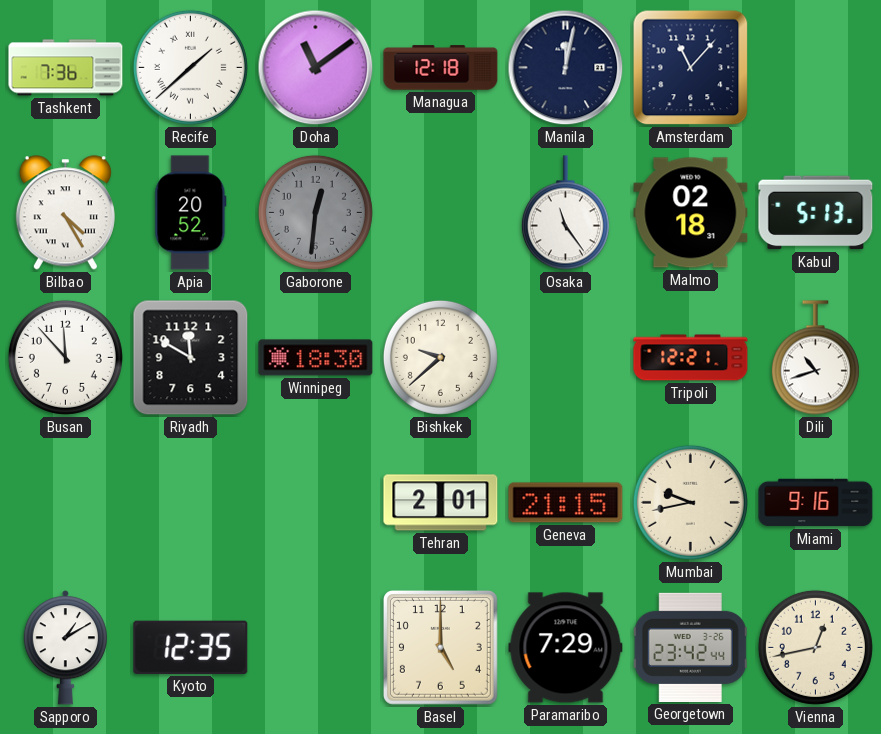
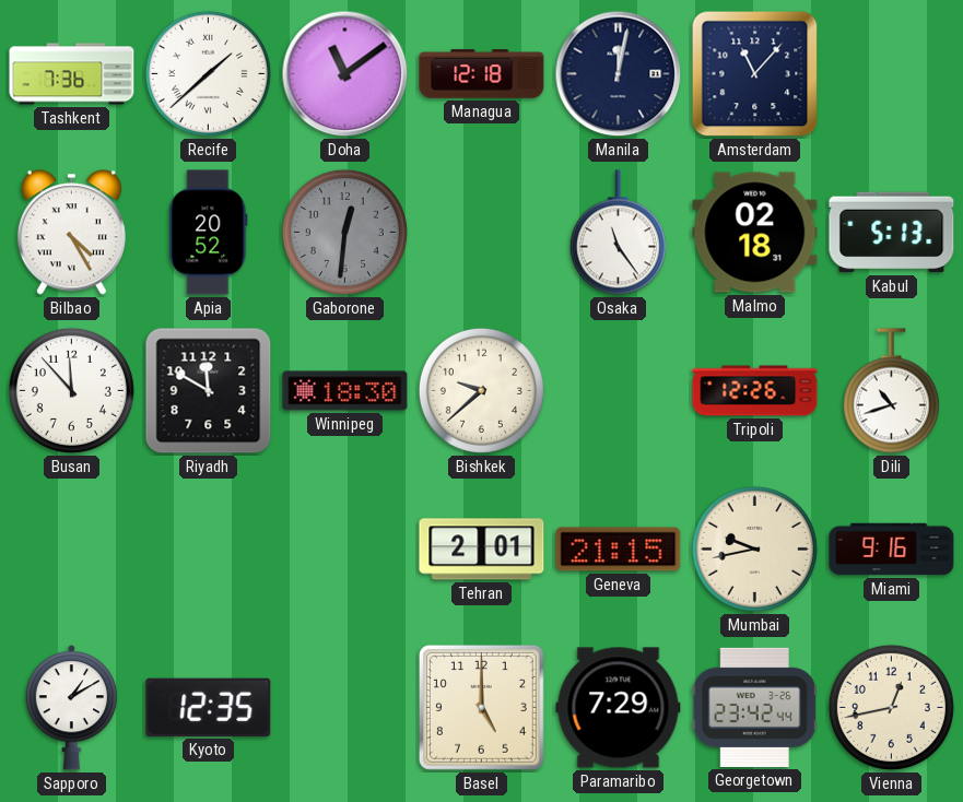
Tripoli: 12:21 -> 12:26 (755, 391)
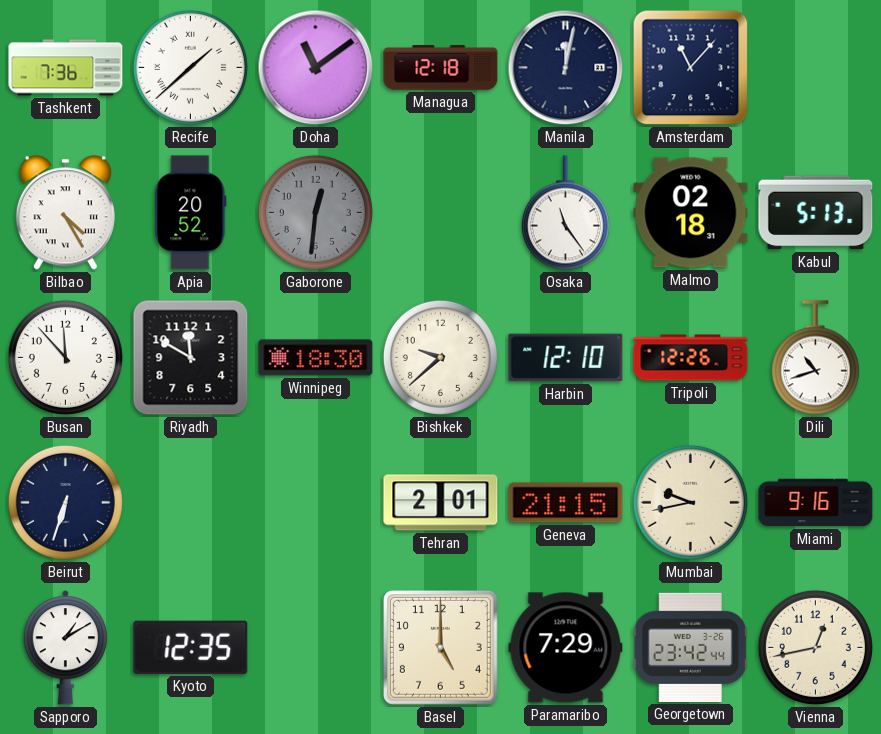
Harbin: none -> 12:10 (566, 358)
Beirut: none -> 6:33 (65, 502)
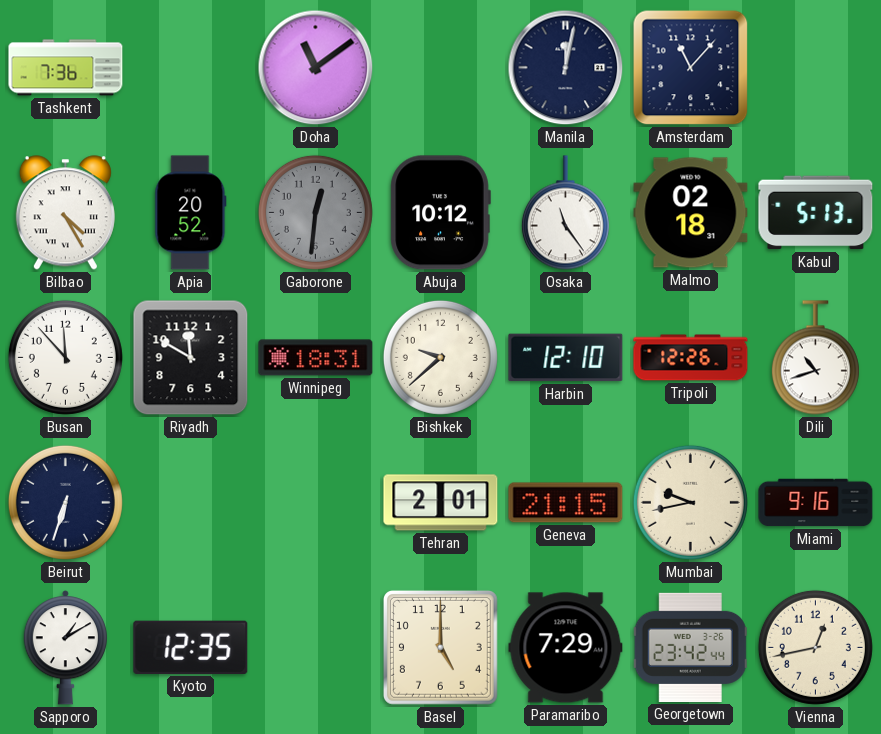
Recife: 1:38 -> none (190, 67)
Managua: 12:18 -> none (441, 68)
Abuja: none -> 10:12 (440, 213)
Winnipeg: 18:30 -> 18:31 (316, 358)
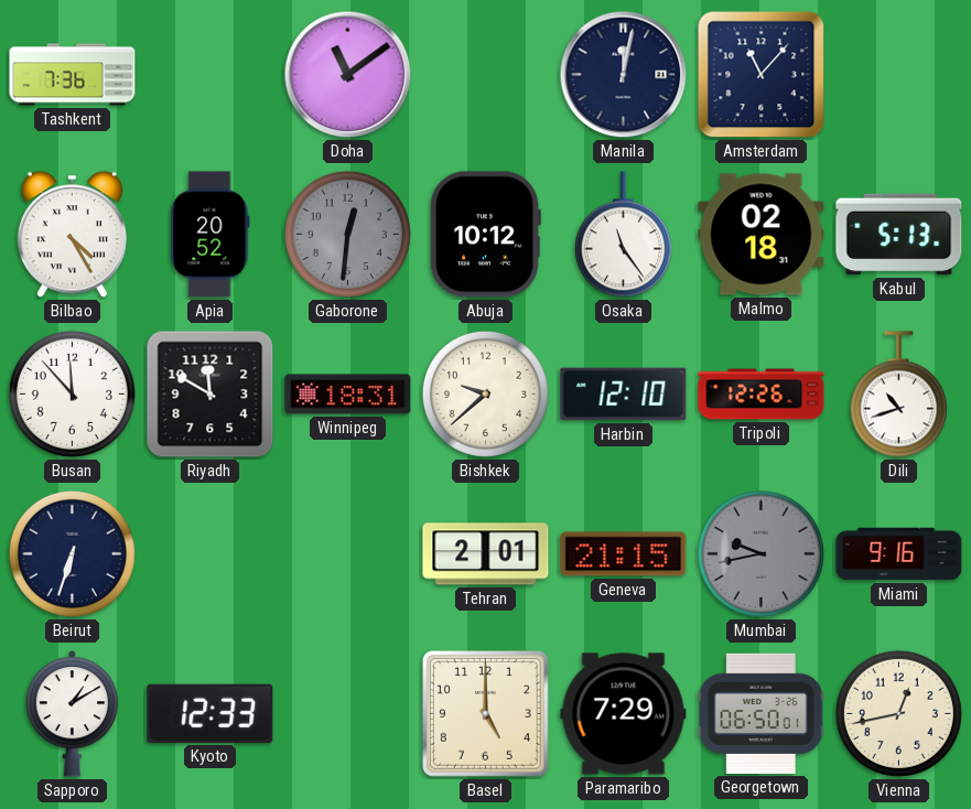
Mumbai dial: cream -> grey (760, 553)
Kyoto: 12:35 -> 12:33 (211, 713)
Georgetown: 23:42 -> 06:50 (760, 713)
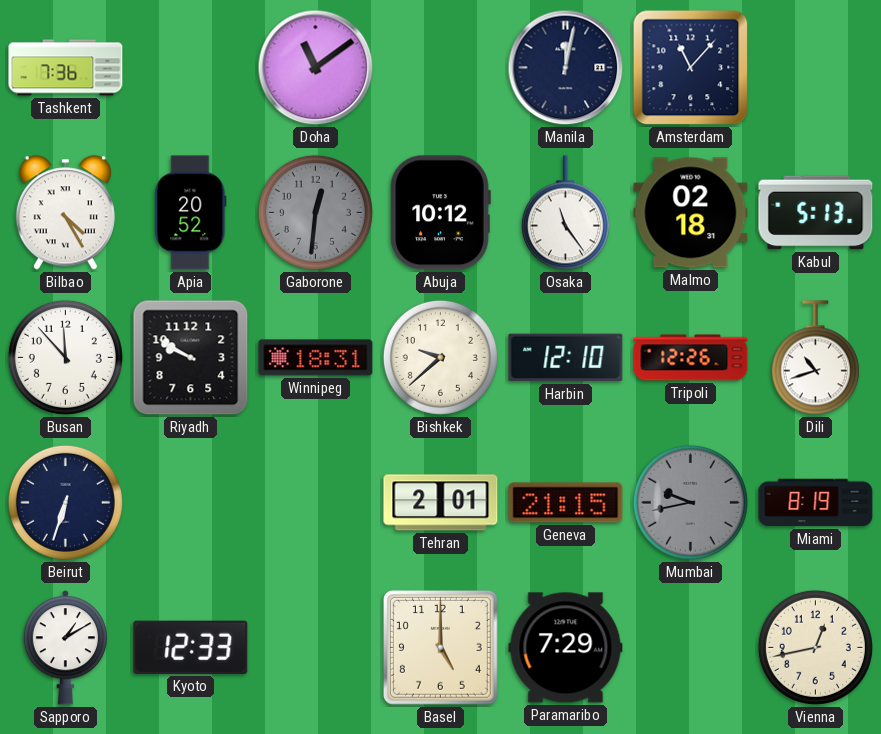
Riyadh: 11:50 -> 9:50 (191, 358)
Miami: 9:16 -> 8:19 (816, 503)
Georgetown: 06:50 -> none (760, 713)
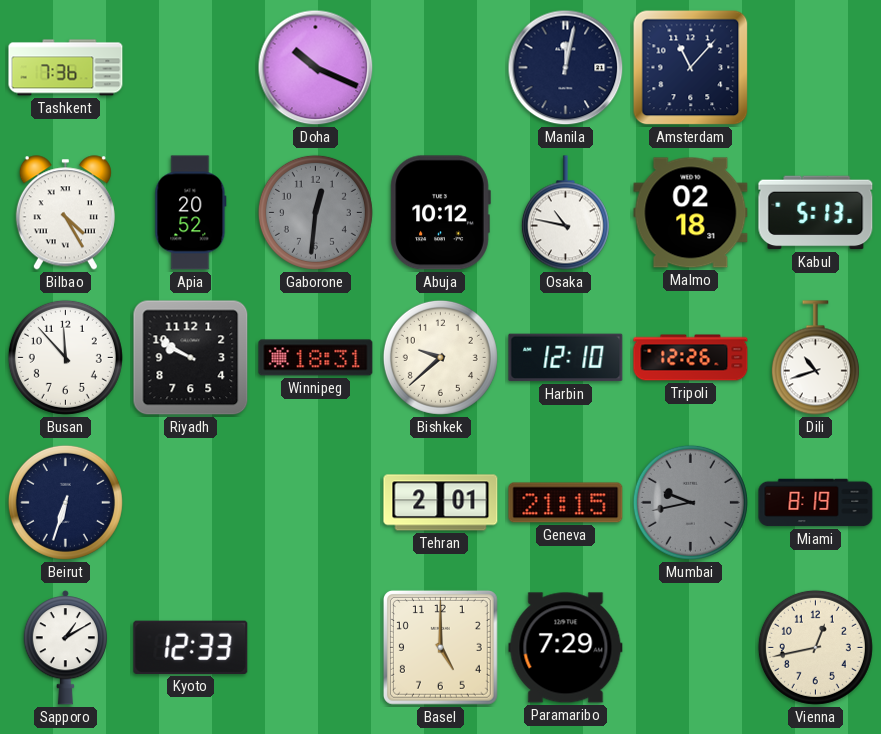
Doha: 11:09 -> 10:19 (316, 68)
Osaka: 11:24 -> 10:47 (565, 213)
